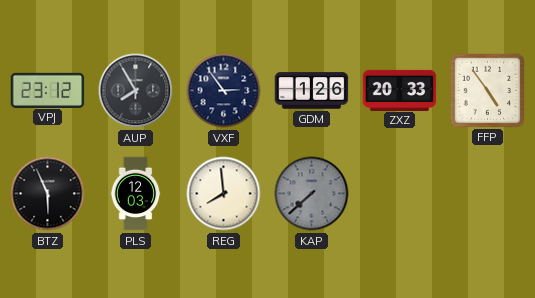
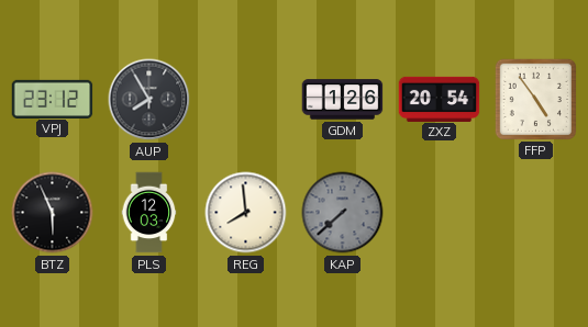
VXF: 2:54 -> none (224, 91)
ZXZ: 20:33 -> 20:54 (440, 99)
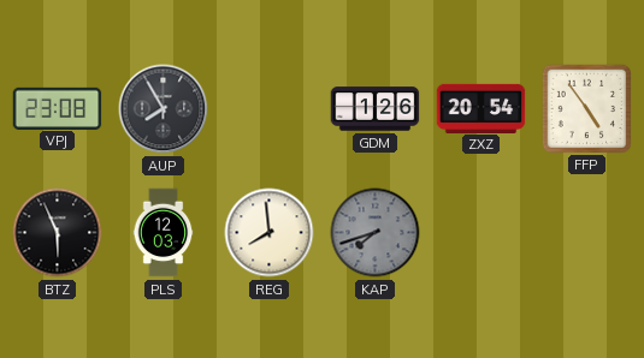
VPJ: 23:12 -> 23:08 (58, 108)
KAP: 7:38 -> 7:42 (376, 233)
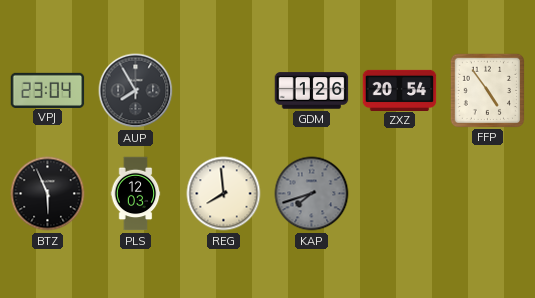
VPJ: 23:08 -> 23:04 (48, 90)
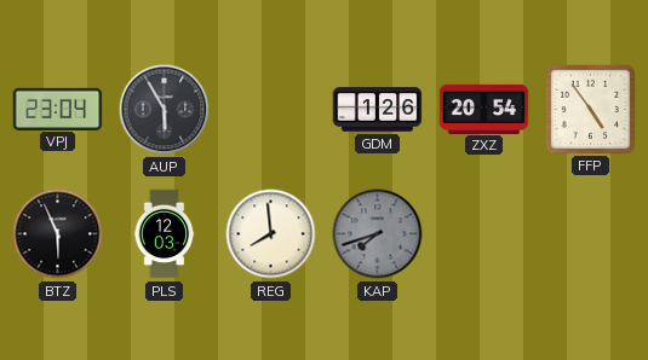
AUP: 7:55 -> 5:55 (165, 110)
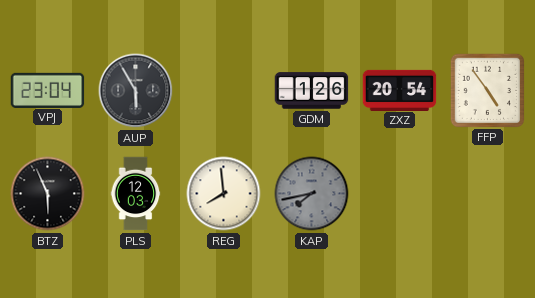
KAP: 7:42 -> 7:43 (312, 194)
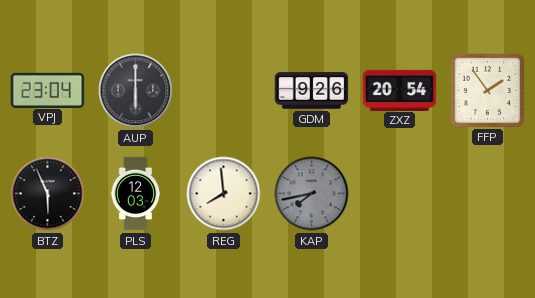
AUP: 5:55 -> 6:00 (136, 91)
GDM: 1:26 -> 9:26 (312, 91)
FFP: 4:54 -> 1:54 (487, 90)
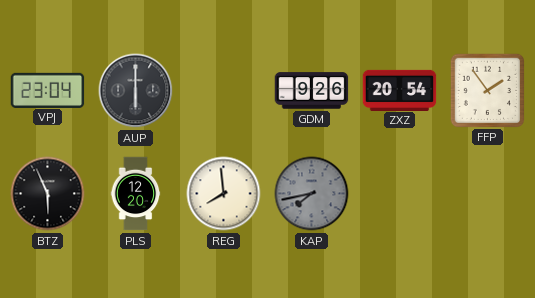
PLS: 12:03 -> 12:20 (136, 194)
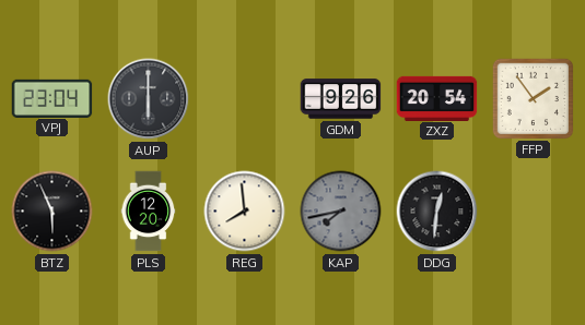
DDG: none -> 12:31 (437, 212)
